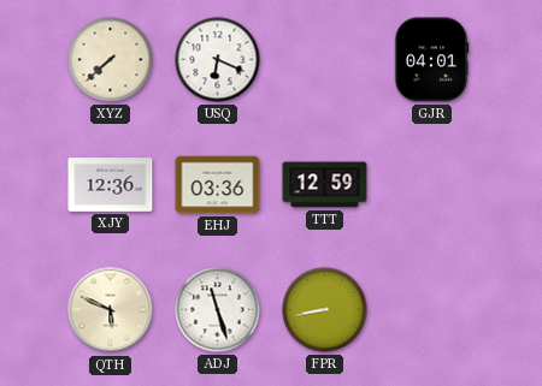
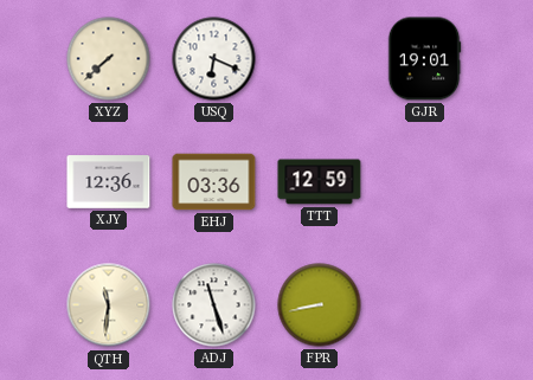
GJR: 04:01 -> 19:01 (424, 59)
QTH: 5:49 -> 11:31 (109, 305)
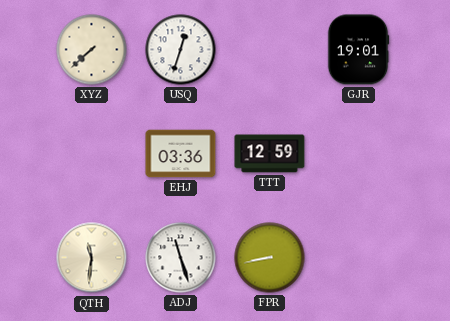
USQ: 6:19 -> 12:33 (181, 50)
XJY: 12:36 -> none (109, 182)
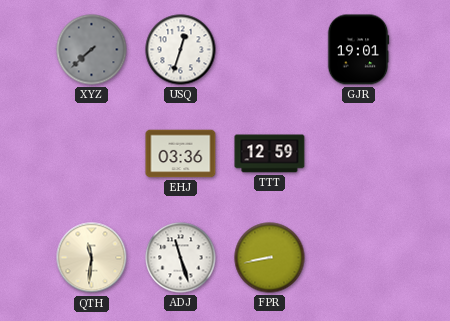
XYZ dial: cream -> grey (92, 50)
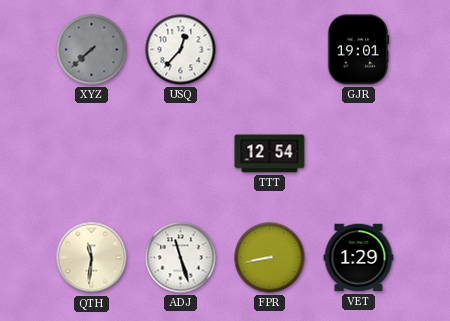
USQ: 12:33 -> 12:37 (181, 50)
EHJ: 03:36 -> none (181, 154)
TTT: 12:59 -> 12:54 (270, 154)
VET: none -> 1:29 (359, 258)
